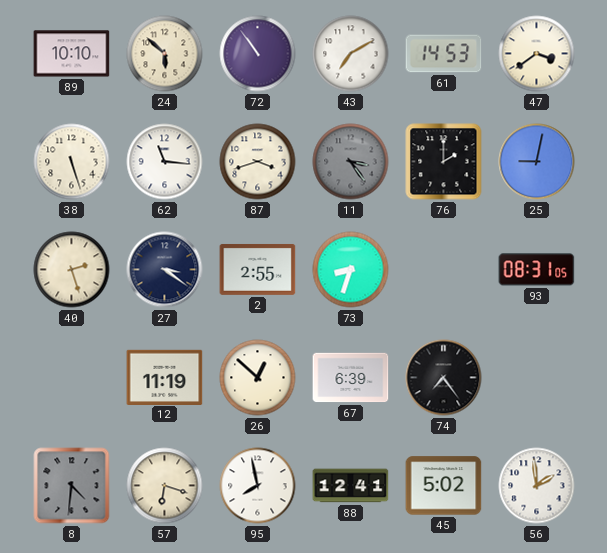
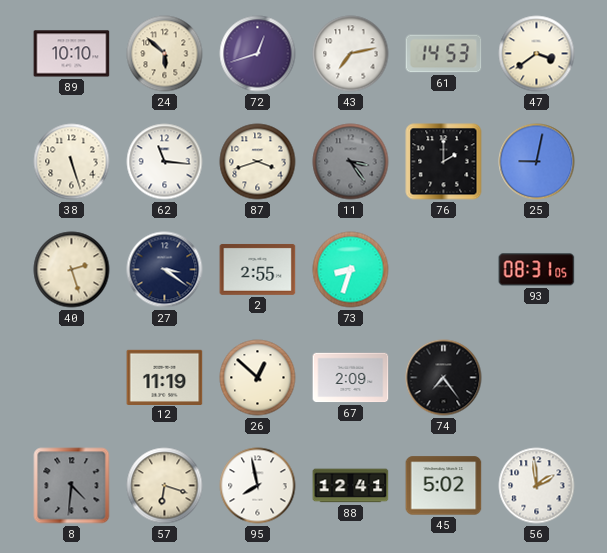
72: 10:54 -> 12:42 (258, 54)
43: 7:10 -> 7:13 (351, 54)
67: 6:39 -> 2:09 (351, 378)
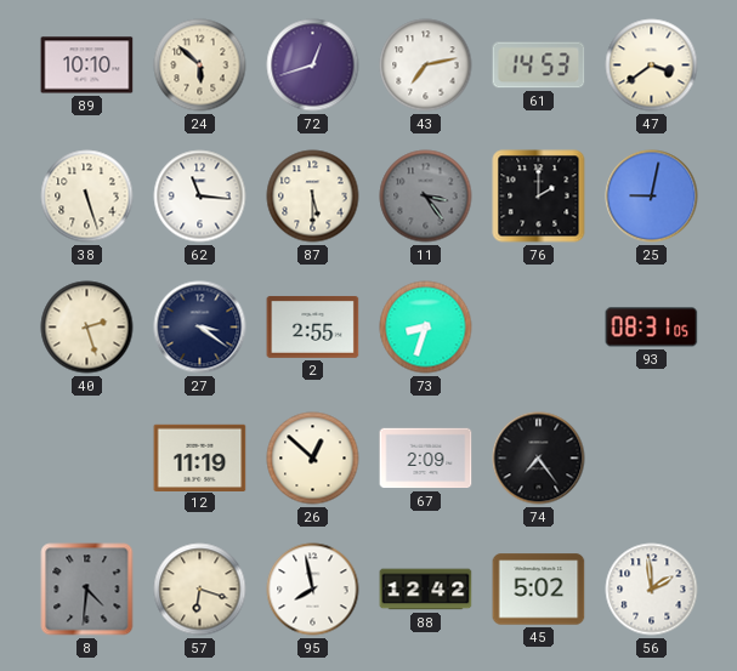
87: 3:42 -> 5:30 (313, 197)
88: 12:41 -> 12:42 (426, 590)
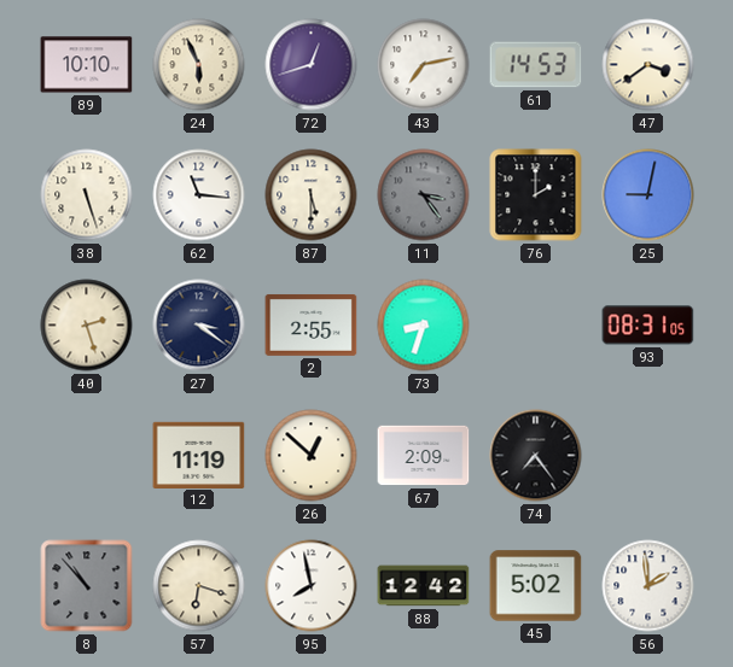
24: 5:52 -> 5:56 (199, 65)
8: 4:31 -> 10:53 (87, 586)
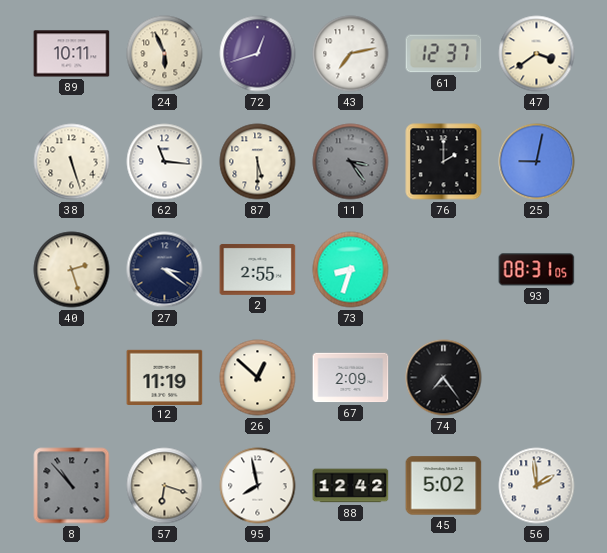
89: 10:10 -> 10:11 (72, 54)
61: 14:53 -> 12:37 (444, 54)
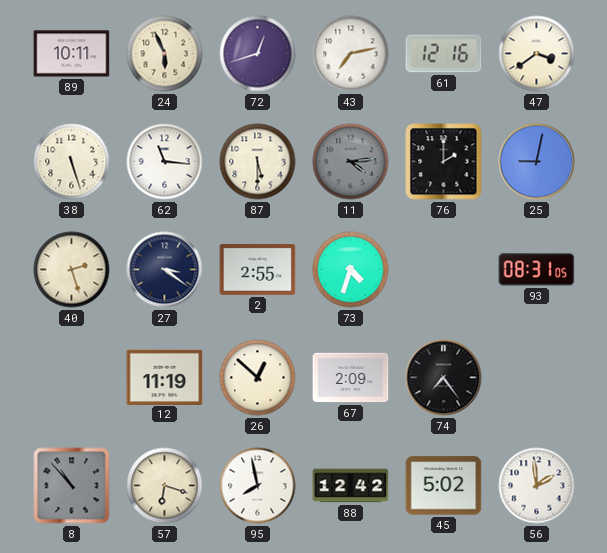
61: 12:37 -> 12:16 (444, 54)
11: 3:24 -> 4:14 (351, 162)
73: 8:33 -> 4:33 (351, 270)
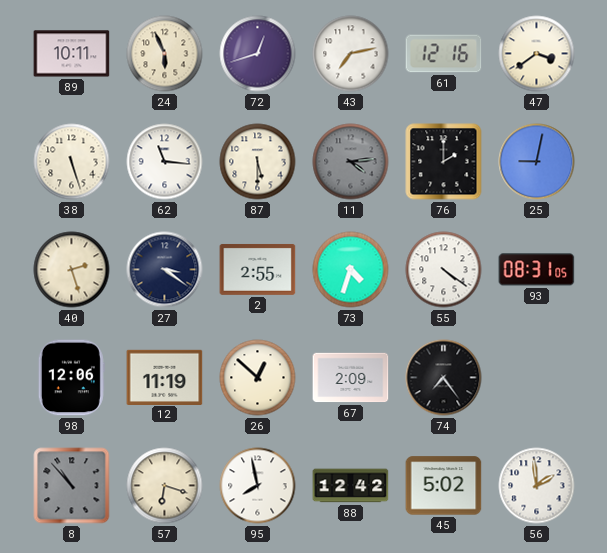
55: none -> 4:21 (444, 270)
98: none -> 12:06 (71, 378)
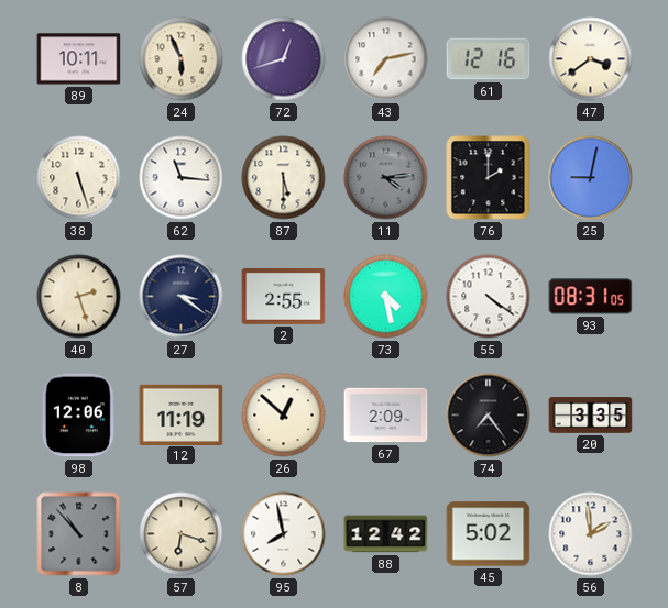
73: 4:33 -> 4:28 (386, 297)
20: none -> 3:35 (591, 416)
